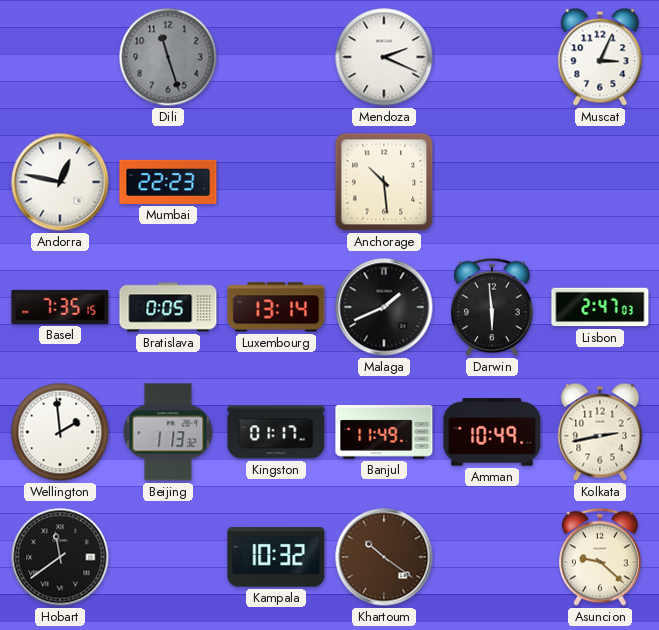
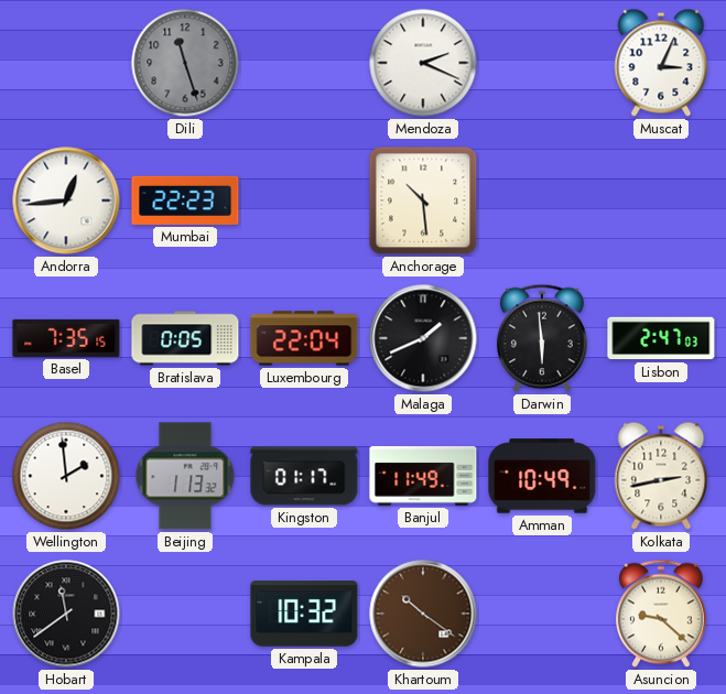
Andorra: 12:47 -> 12:44 (66, 200)
Luxembourg: 13:14 -> 22:04 (304, 338)
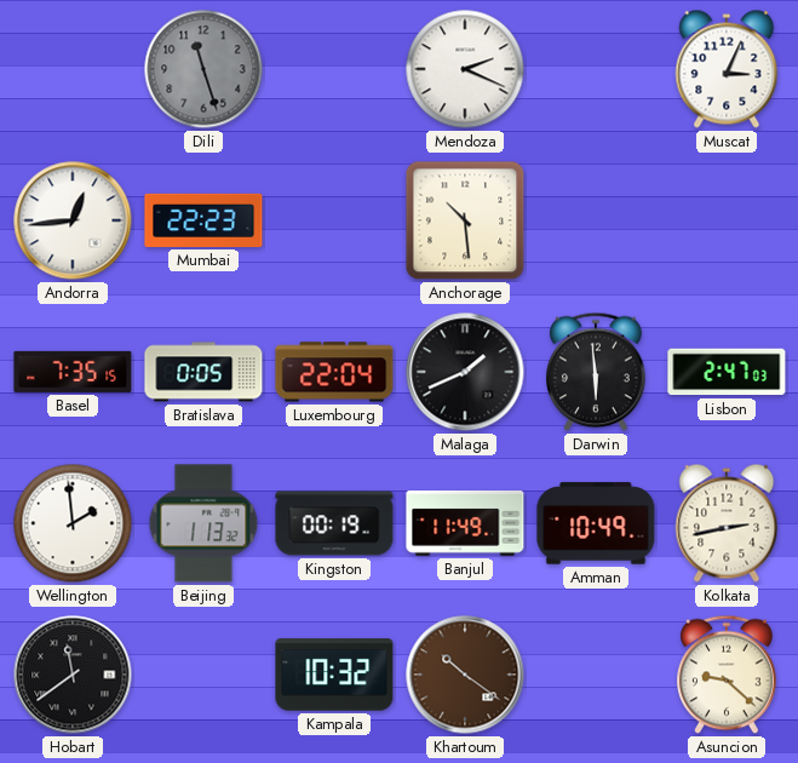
Kingston: 01:17 -> 00:19 (334, 523)
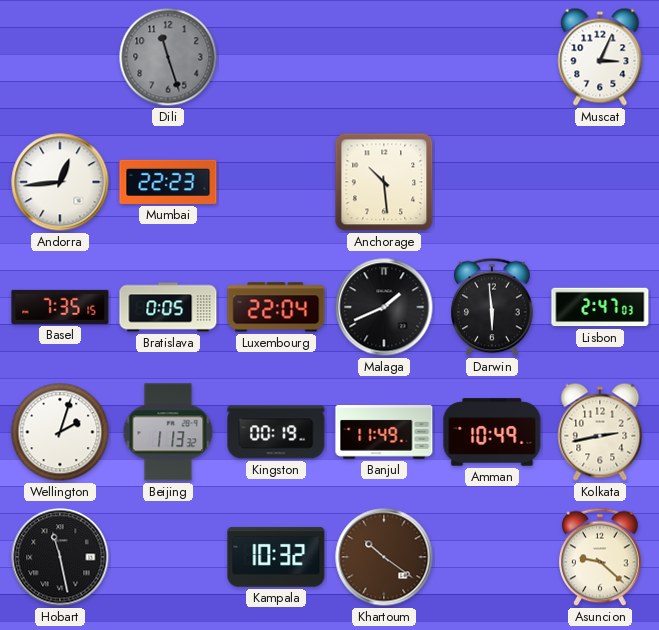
Mendoza: 2:19 -> none (465, 69)
Wellington: 1:59 -> 2:03 (60, 432)
Hobart: 11:39 -> 11:28 (60, 557)
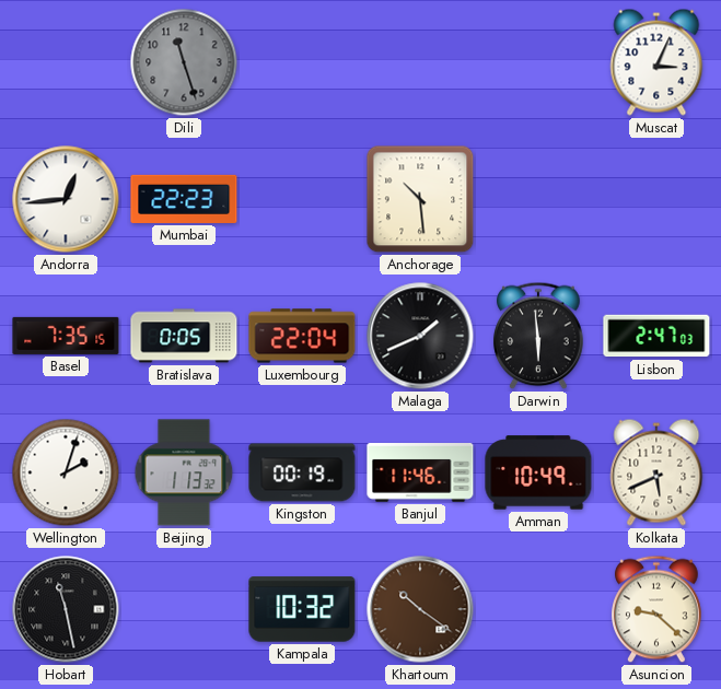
Banjul: 11:49 -> 11:46 (420, 474)
Kolkata: 2:43 -> 5:41 (656, 472)
